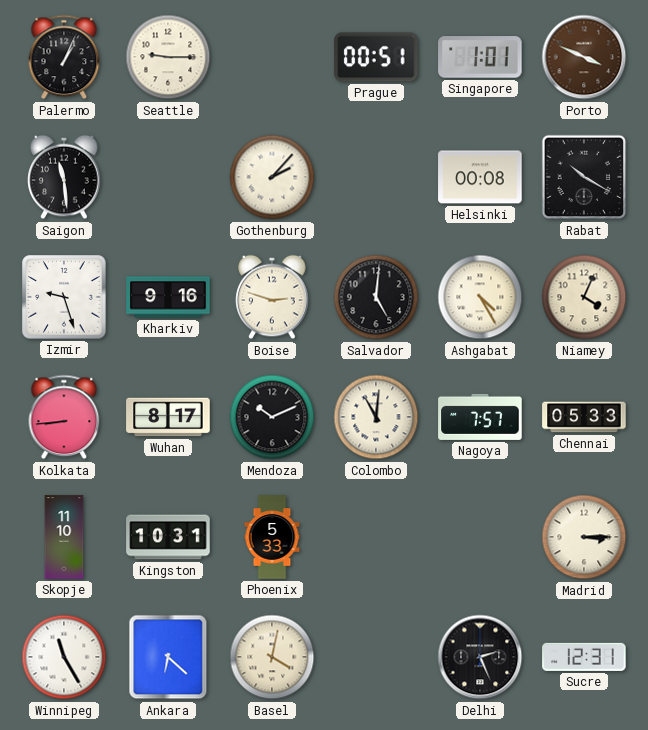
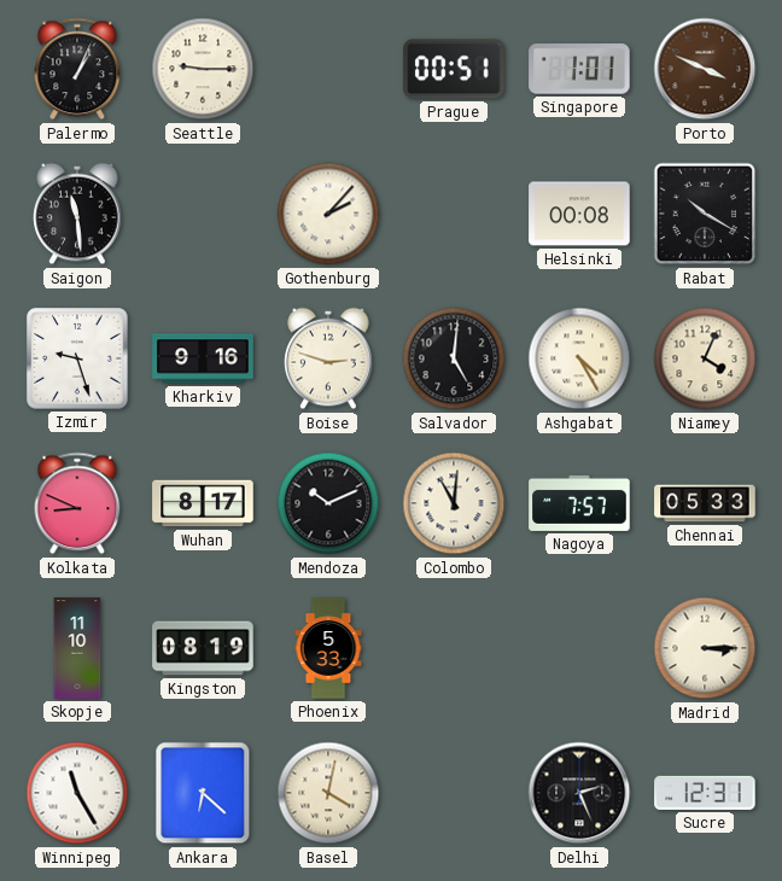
Kolkata: 8:44 -> 8:49 (77, 503)
Kingston: 10:31 -> 08:19 (203, 648)
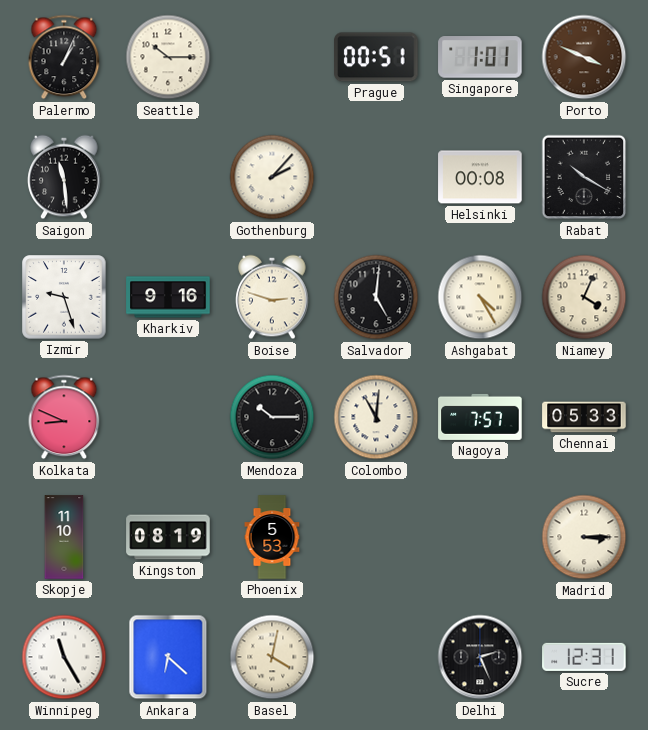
Seattle: 9:15 -> 10:15 (168, 57)
Wuhan: 8:17 -> none (203, 503)
Mendoza: 10:11 -> 10:15 (272, 417)
Phoenix: 5:33 -> 5:53 (272, 537)
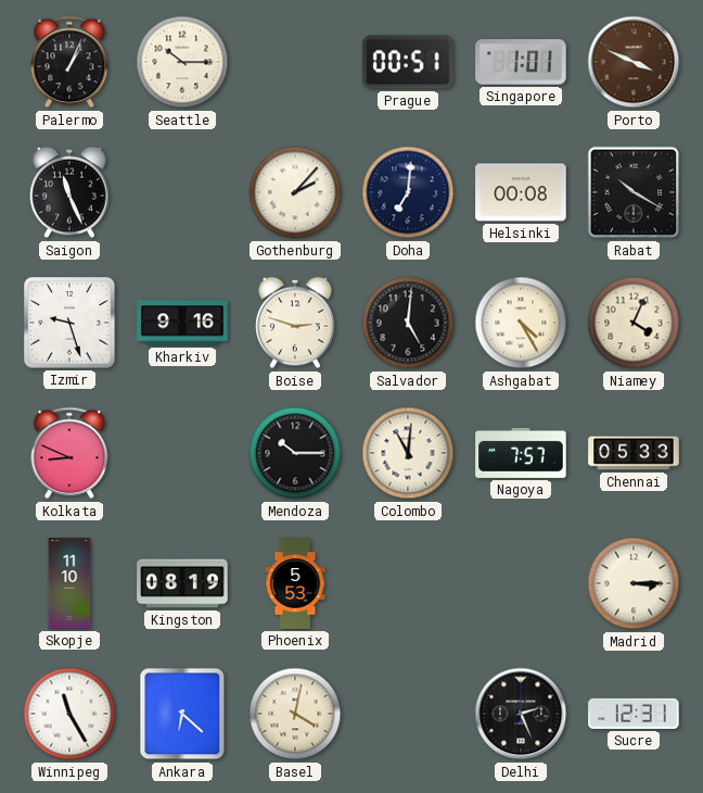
Saigon: 11:29 -> 11:26 (69, 192)
Doha: none -> 7:01 (408, 192)
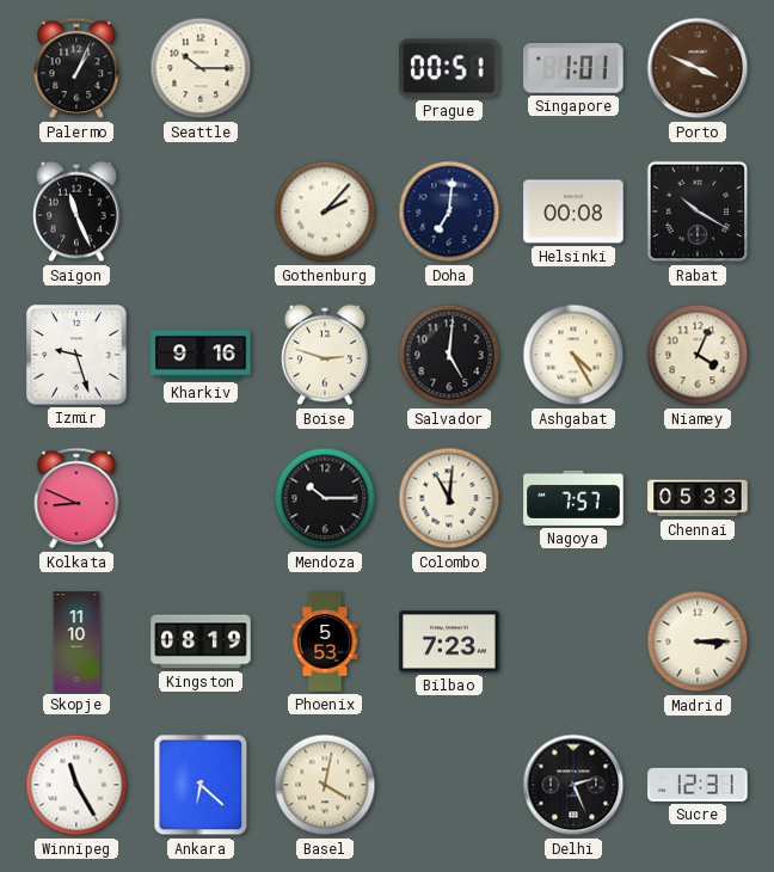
Bilbao: none -> 7:23 (449, 641)
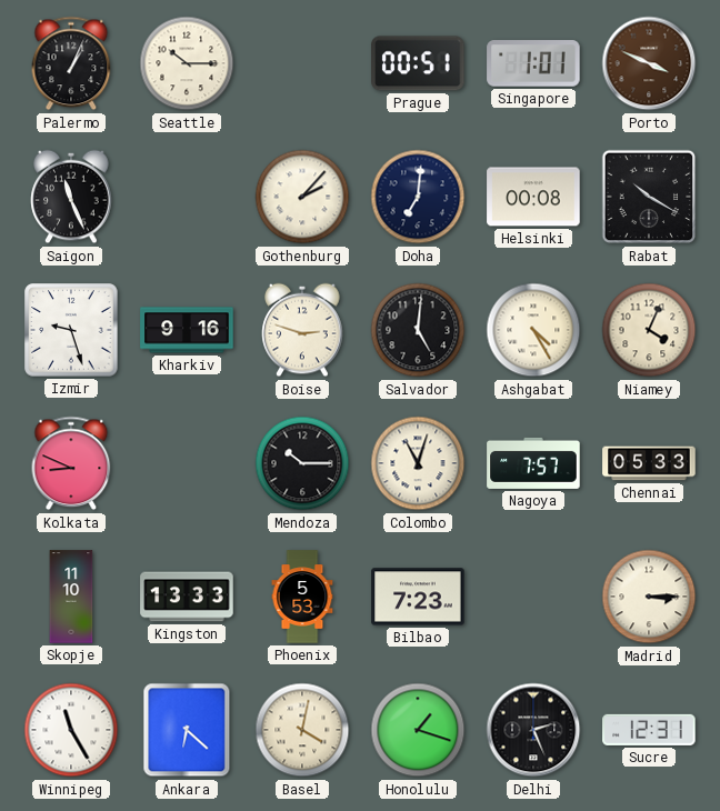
Colombo: 11:01 -> 11:03 (418, 463)
Kingston: 08:19 -> 13:33 (187, 597)
Honolulu: none -> 1:18 (418, 730)
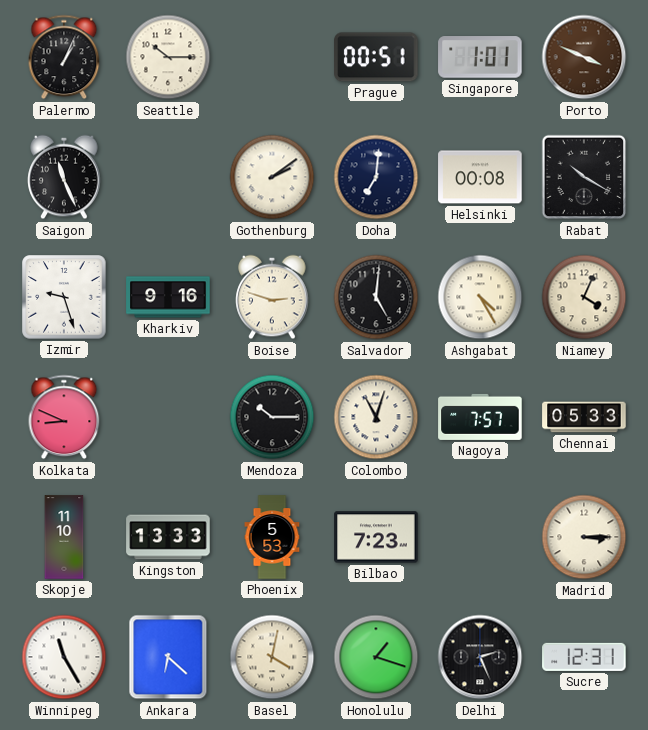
Gothenburg: 2:07 -> 2:09 (272, 177)
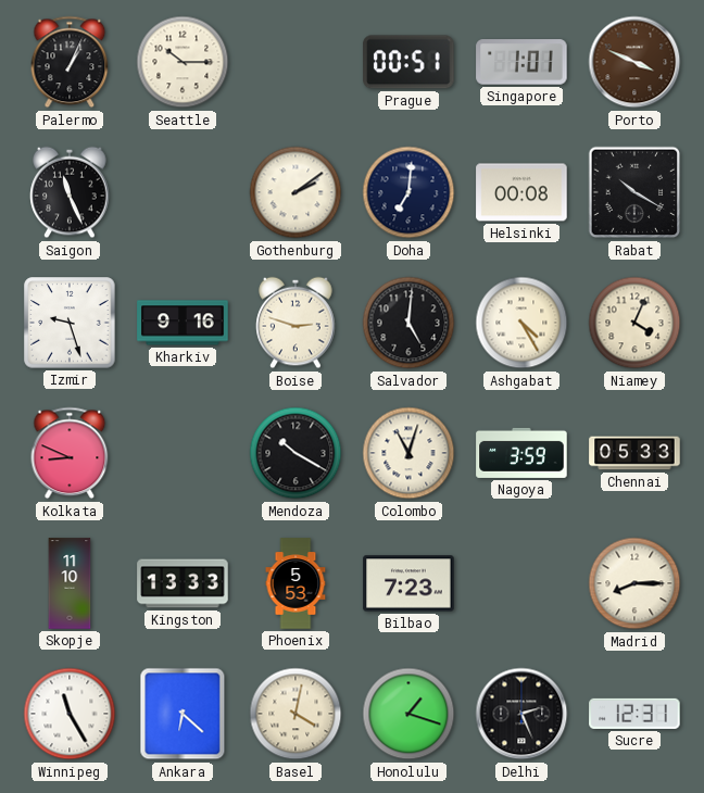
Mendoza: 10:15 -> 10:20 (296, 453)
Nagoya: 7:57 -> 3:59 (521, 453)
Madrid: 3:15 -> 8:15 (634, 583)
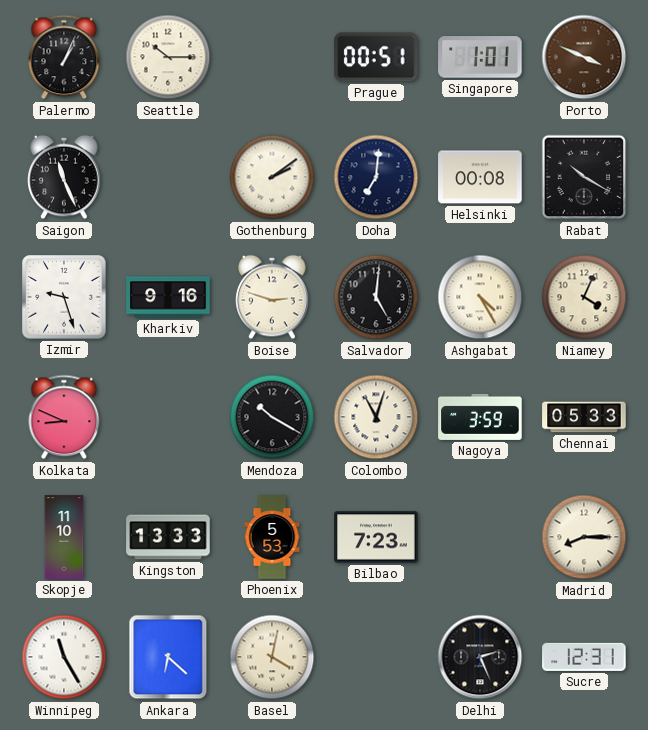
Honolulu: 1:18 -> none (408, 714)
